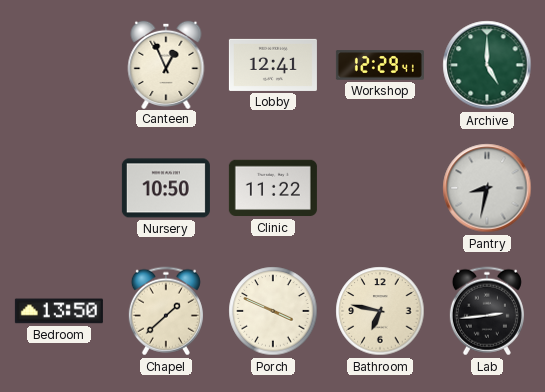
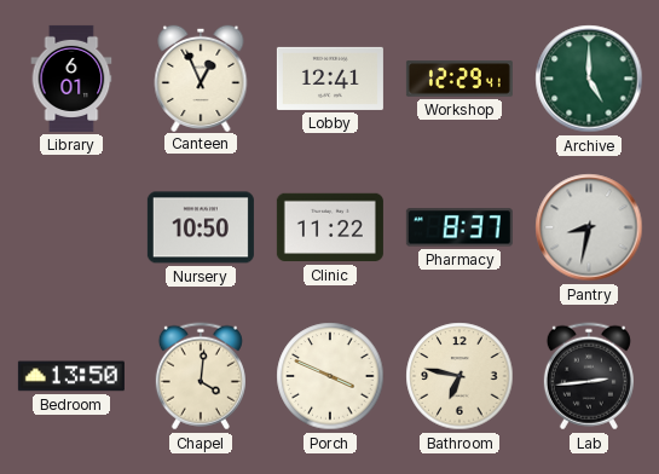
Library: none -> 6:01 (71, 79)
Pharmacy: none -> 8:37 (459, 227)
Chapel: 1:38 -> 4:01 (201, 376)
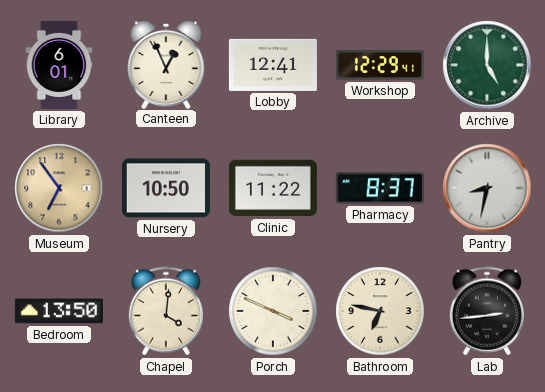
Museum: none -> 6:54 (59, 188)
